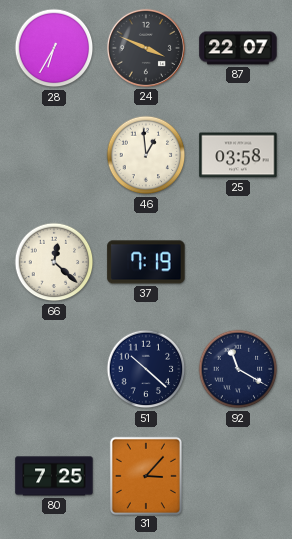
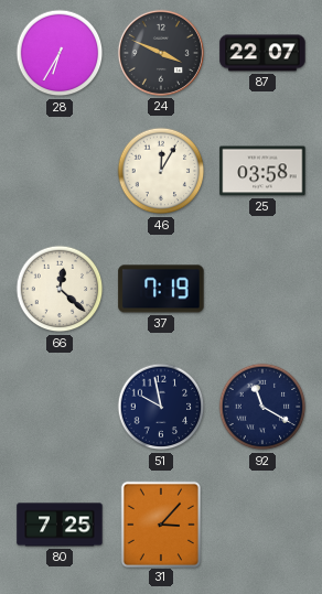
46: 12:59 -> 12:05 (161, 171)
51: 10:22 -> 9:58 (161, 407)
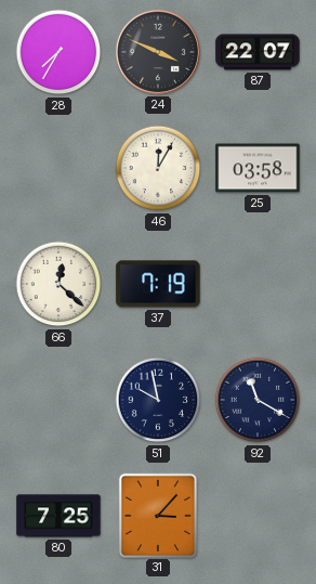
28: 6:35 -> 7:35 (58, 52)
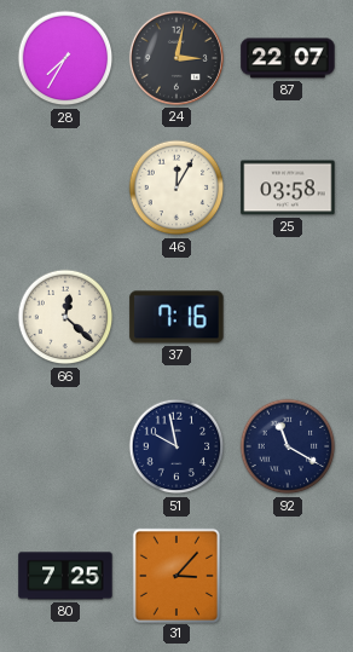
24: 3:49 -> 3:02 (176, 58)
37: 7:19 -> 7:16 (176, 317)
